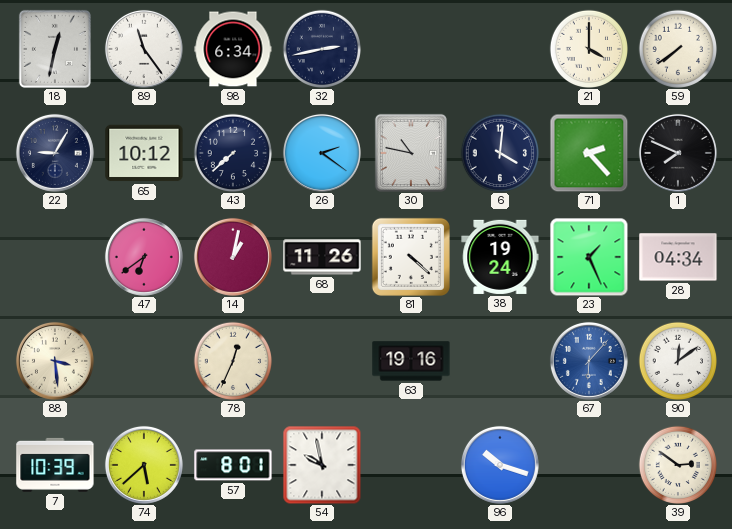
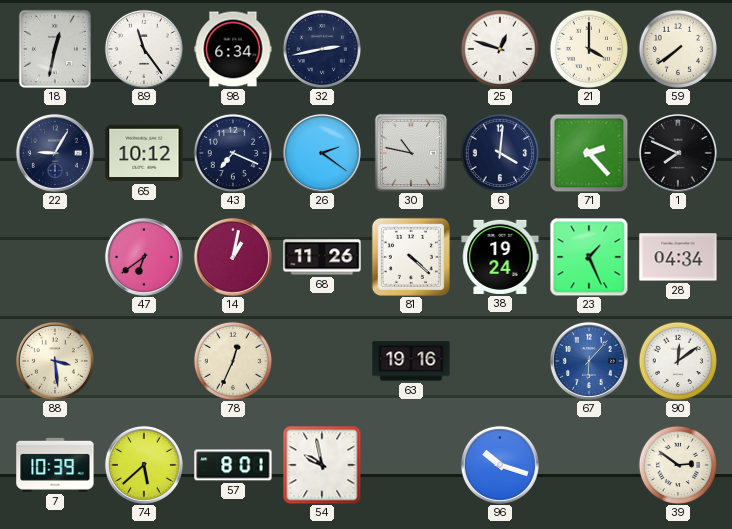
25: none -> 12:48 (499, 48)
43: 7:38 -> 7:19 (232, 152)
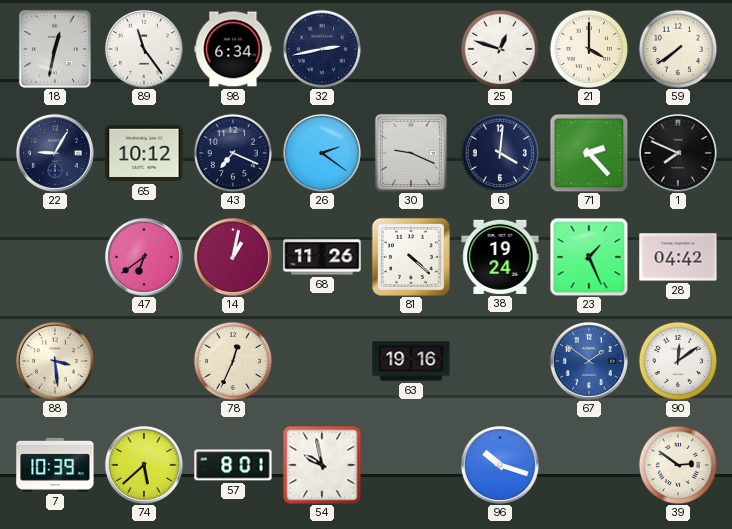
30: 10:47 -> 9:19 (411, 153)
28: 04:34 -> 04:42 (678, 257)
67: 6:07 -> 1:51 (589, 361)
